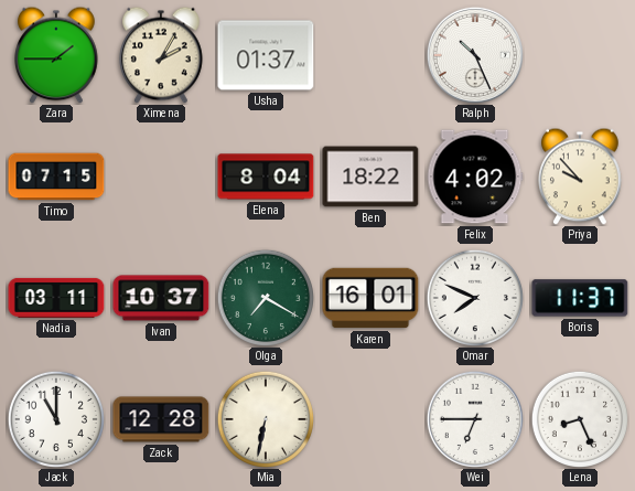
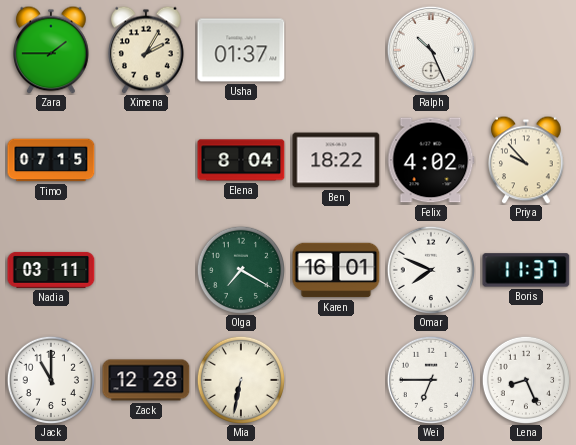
Ivan: 10:37 -> none (161, 298)
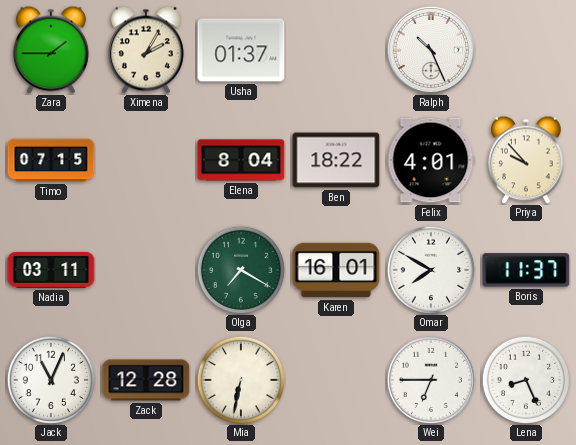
Felix: 4:02 -> 4:01 (431, 160)
Omar: 7:49 -> 7:50 (430, 269)
Jack: 11:00 -> 11:04 (50, 379)
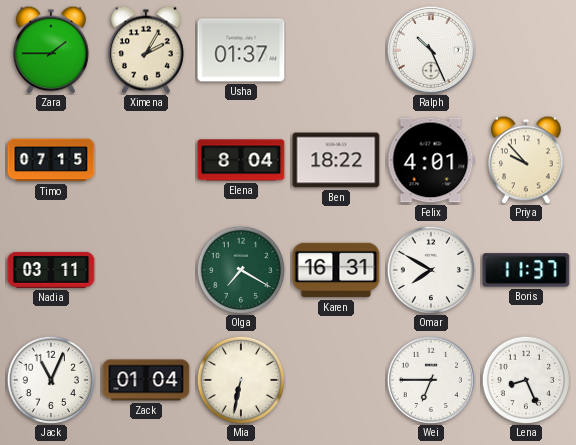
Karen: 16:01 -> 16:31 (336, 270)
Zack: 12:28 -> 01:04 (146, 380)
